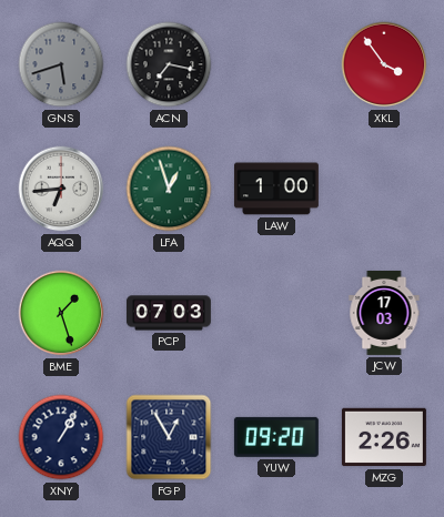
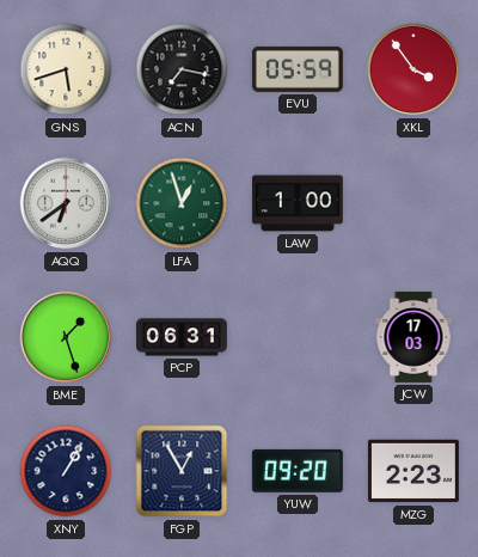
GNS dial: grey -> cream (66, 69)
EVU: none -> 05:59 (298, 69)
AQQ: 6:44 -> 6:39 (66, 203)
PCP: 07:03 -> 06:31 (182, 337)
MZG: 2:26 -> 2:23 (413, 471)
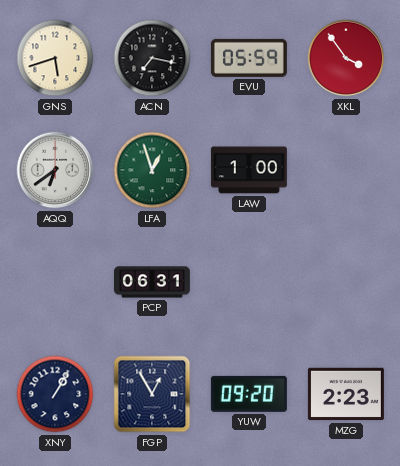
BME: 1:27 -> none (66, 337)
JCW: 17:03 -> none (413, 337)
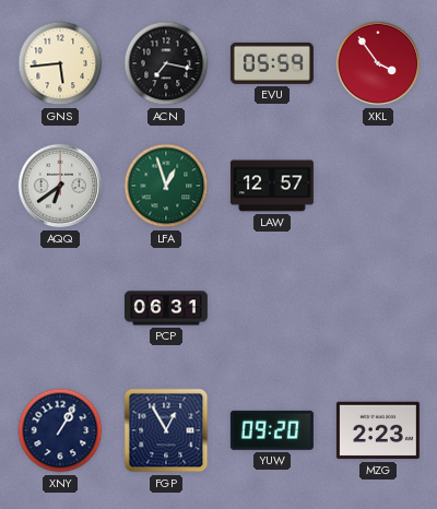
GNS: 5:42 -> 5:44 (60, 63)
LAW: 1:00 -> 12:57 (272, 186)
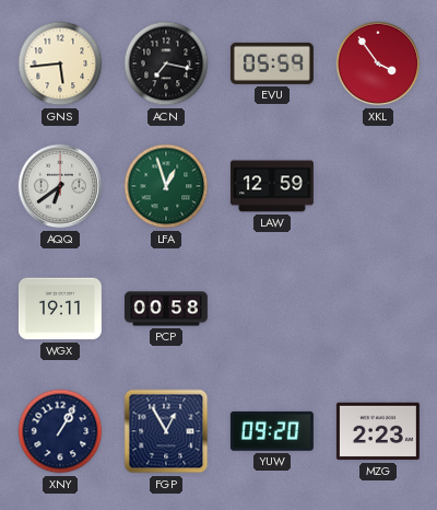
LAW: 12:57 -> 12:59 (272, 186)
WGX: none -> 19:11 (60, 309)
PCP: 06:31 -> 00:58 (166, 309)
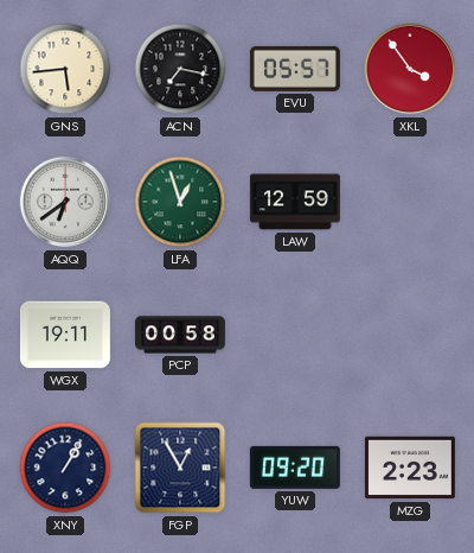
EVU: 05:59 -> 05:57 (295, 69)
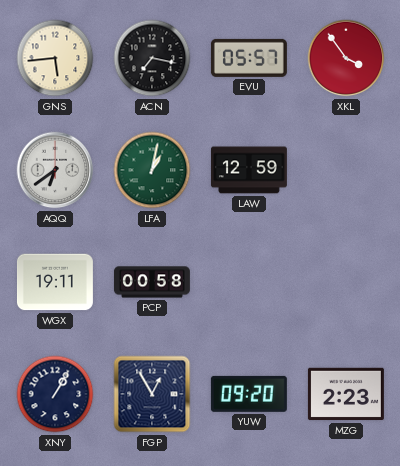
LFA: 12:57 -> 1:02 (152, 170)
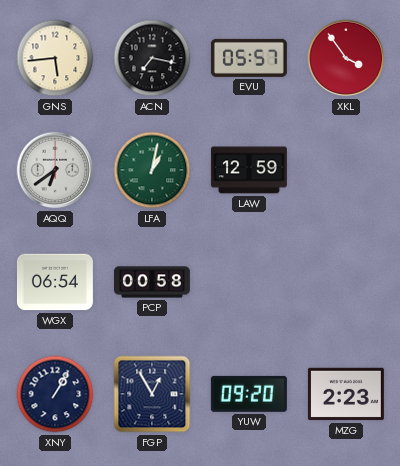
WGX: 19:11 -> 06:54 (55, 282)
